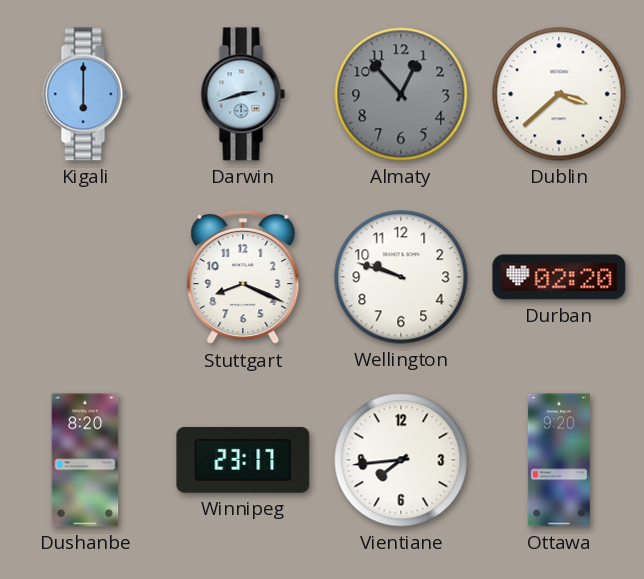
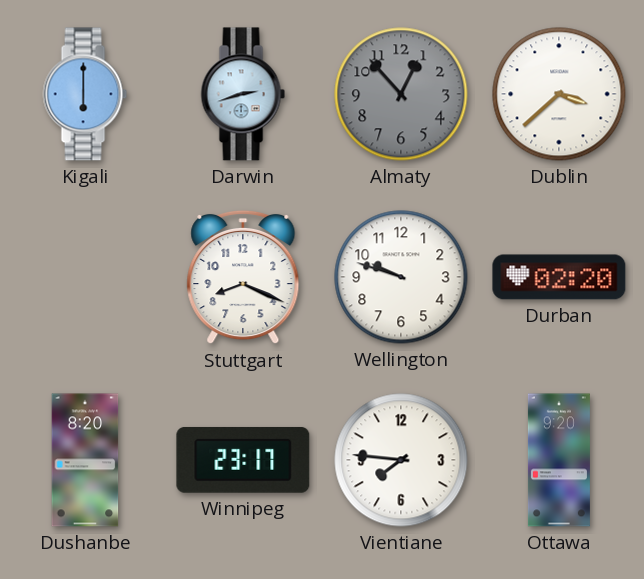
Vientiane: 7:44 -> 7:46 (401, 460)
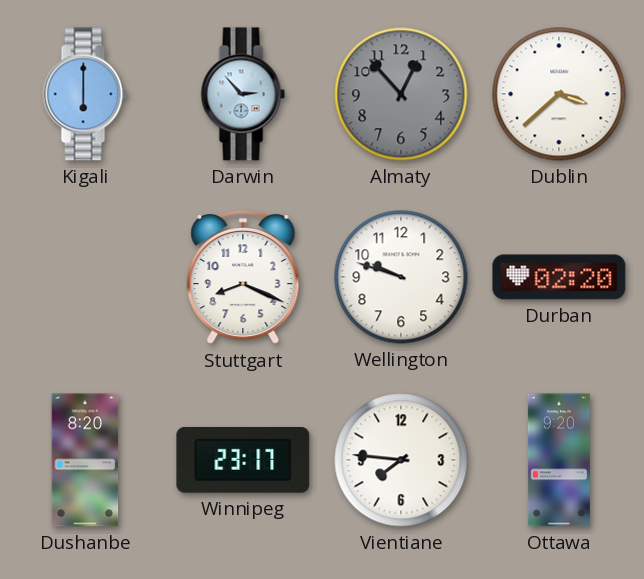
Darwin: 2:42 -> 2:53 (243, 94)
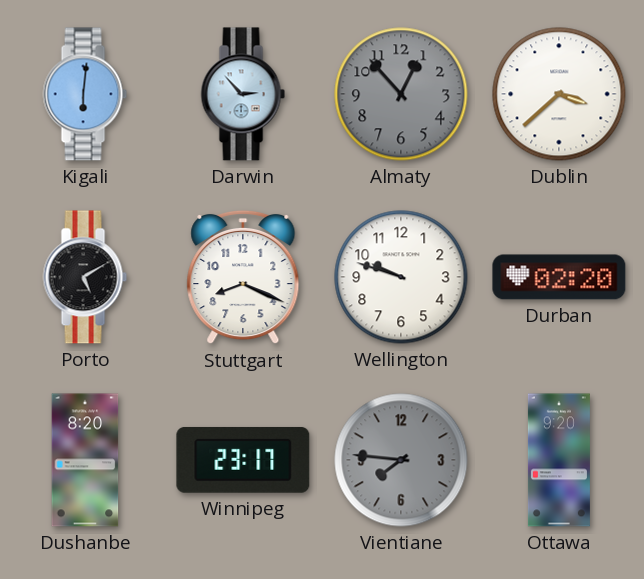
Kigali: 6:00 -> 6:01 (85, 94)
Porto: none -> 5:10 (85, 277)
Vientiane dial: white -> grey (401, 460)
